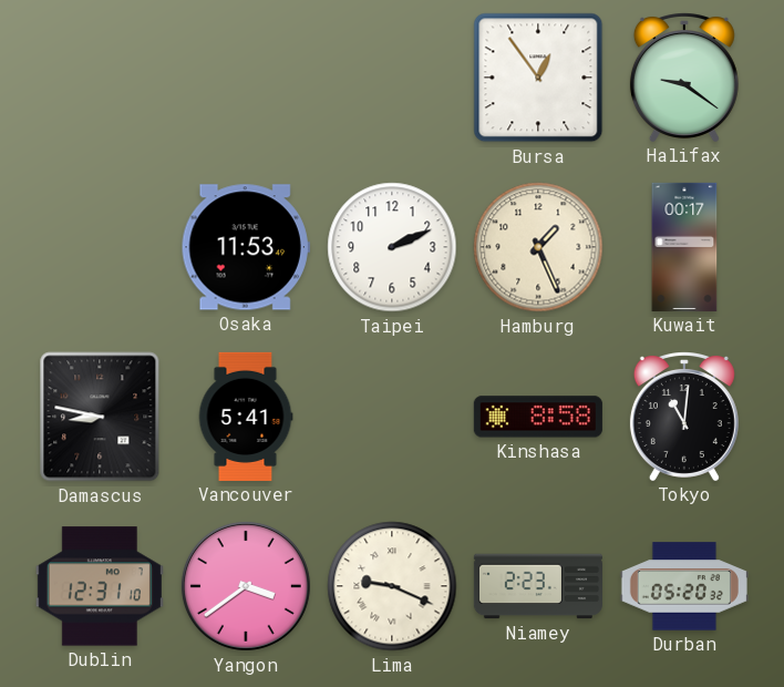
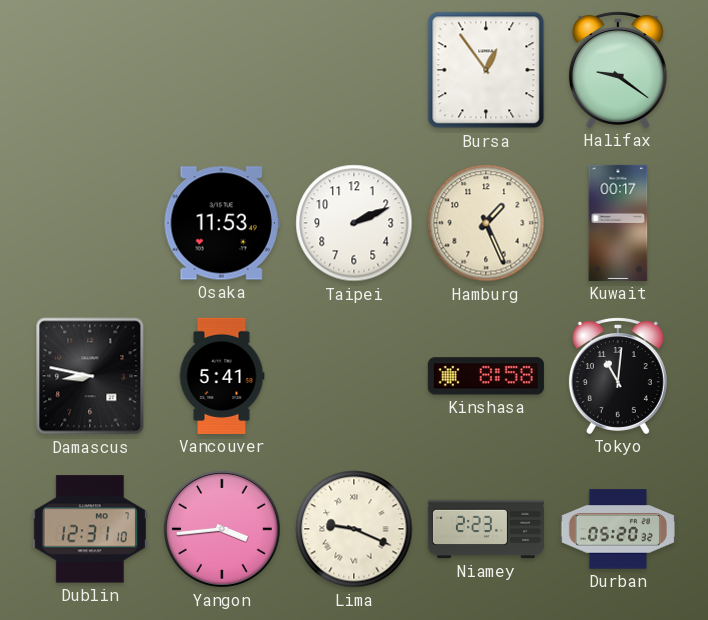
Yangon: 3:39 -> 3:44 (222, 529)
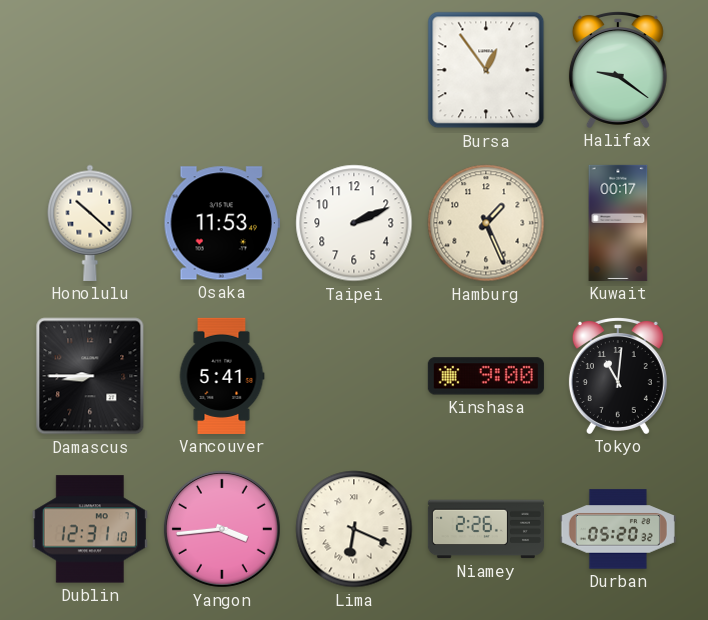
Honolulu: none -> 10:22 (90, 223)
Damascus: 8:47 -> 8:45 (90, 376)
Kinshasa: 8:58 -> 9:00 (486, 376)
Lima: 9:19 -> 6:19 (354, 529)
Niamey: 2:23 -> 2:26 (486, 529)
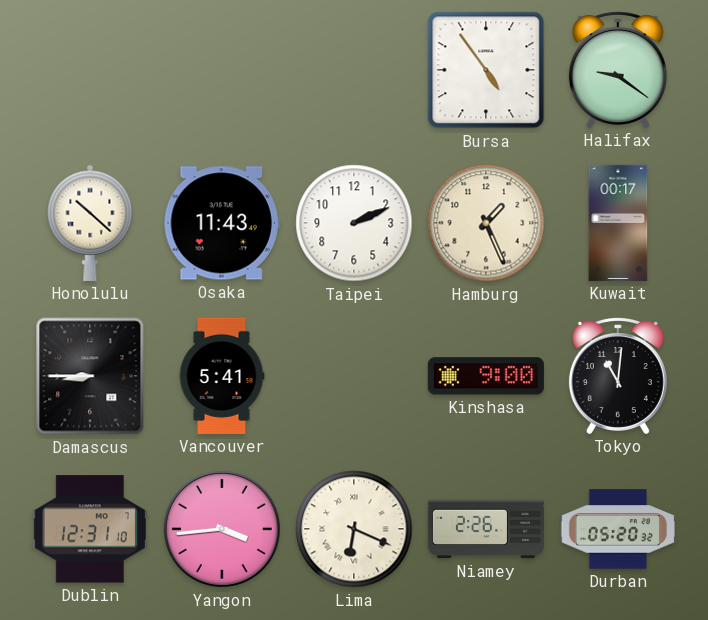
Bursa: 12:54 -> 4:54 (486, 70)
Osaka: 11:53 -> 11:43 (222, 223)
